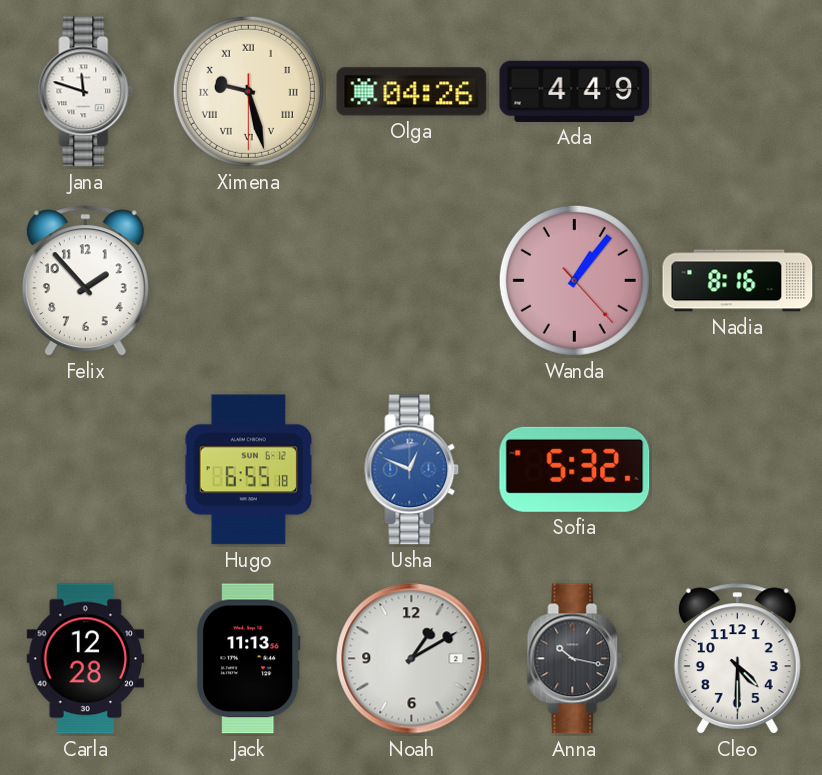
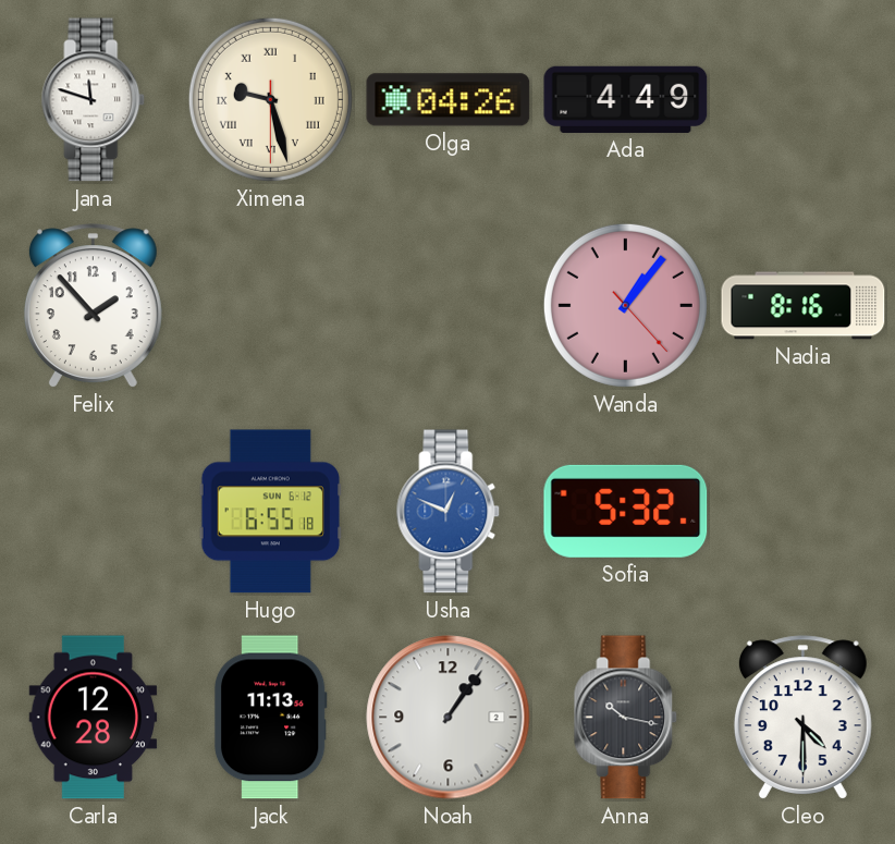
Noah: 1:10 -> 1:06 (449, 718)
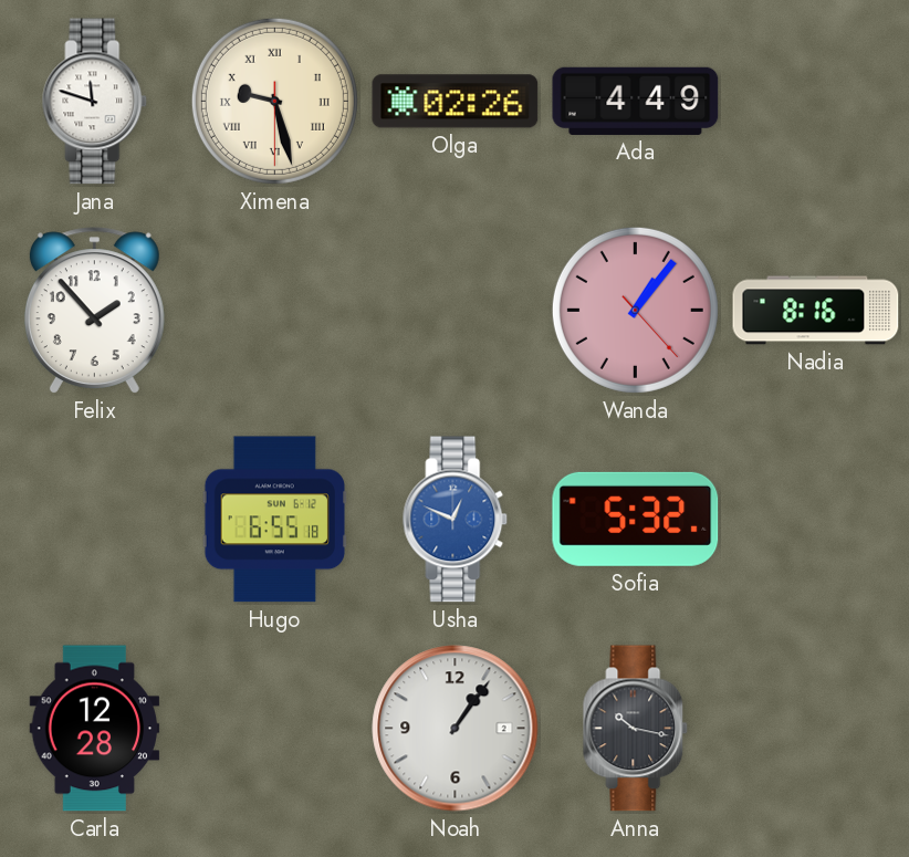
Olga: 04:26 -> 02:26 (456, 102)
Jack: 11:13 -> none (270, 718)
Cleo: 4:30 -> none (802, 718)
